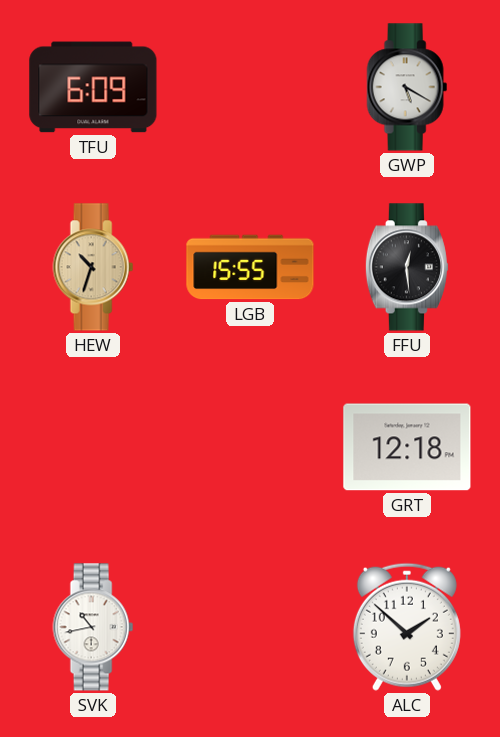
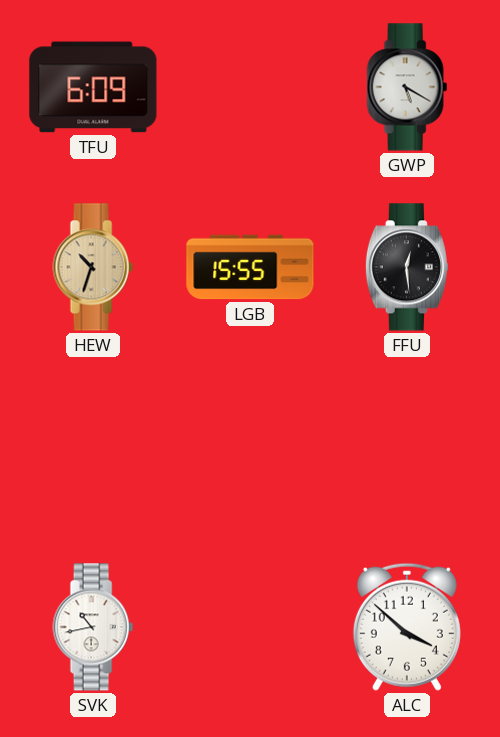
GRT: 12:18 -> none (407, 447)
ALC: 1:52 -> 3:52 (407, 627)
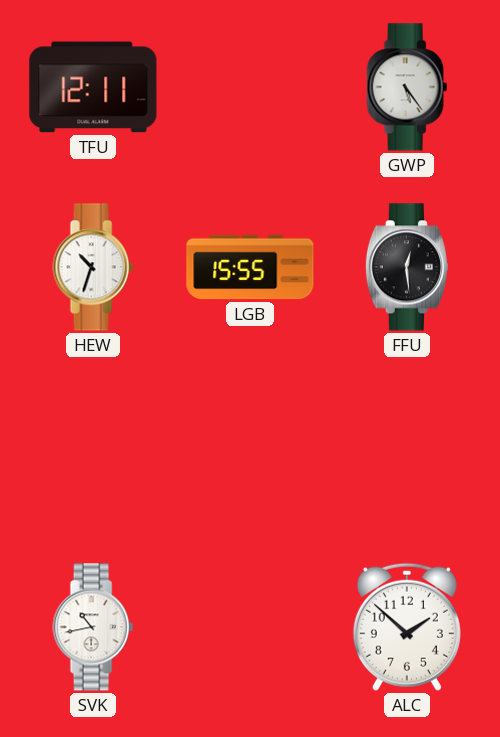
TFU: 6:09 -> 12:11 (93, 87)
GWP: 5:20 -> 5:24 (407, 87)
HEW dial: champagne -> white (93, 267)
ALC: 3:52 -> 1:52 (407, 627)
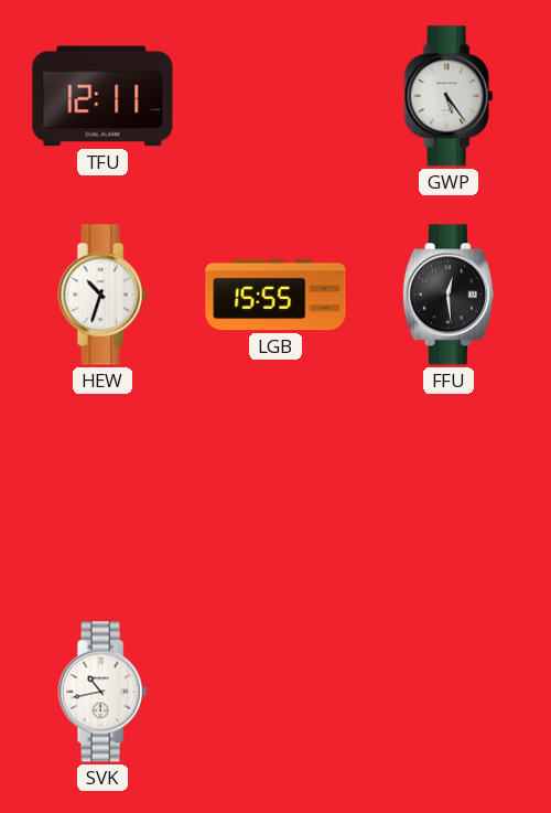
ALC: 1:52 -> none (407, 627)
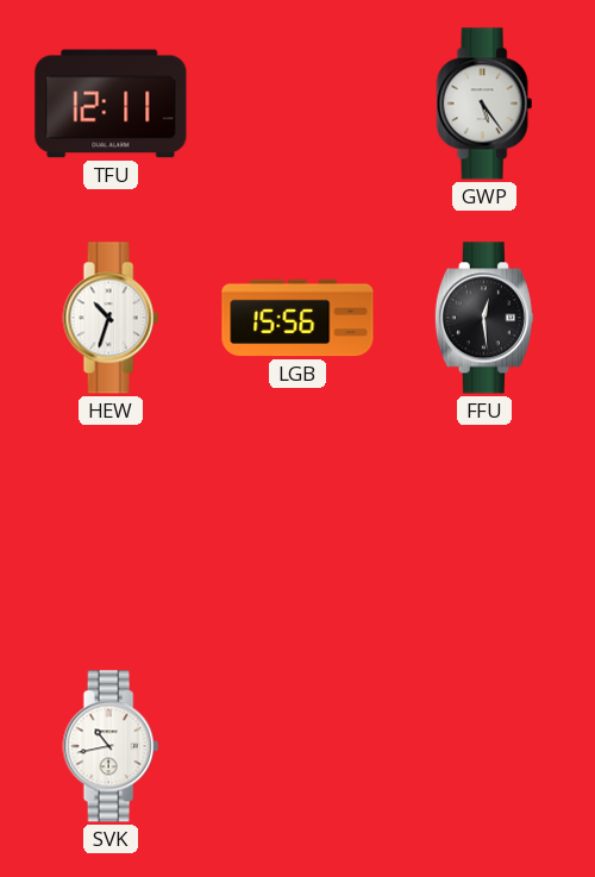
LGB: 15:55 -> 15:56 (297, 318)
